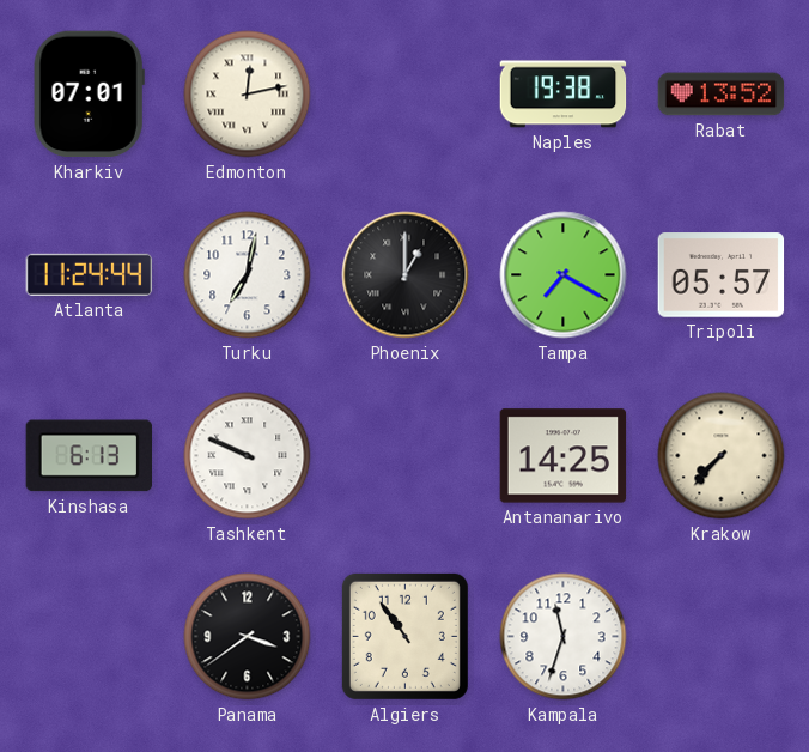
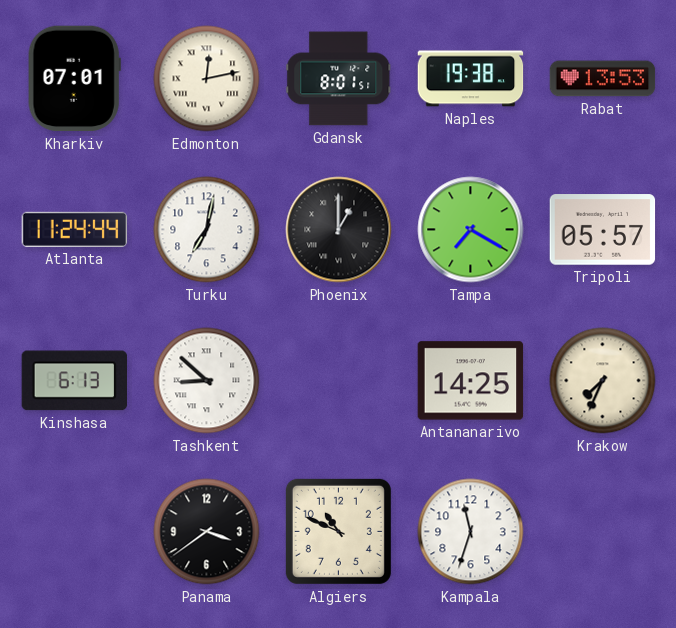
Gdansk: none -> 8:01 (339, 79)
Rabat: 13:52 -> 13:53 (603, 79)
Tashkent: 9:49 -> 8:52 (207, 381)
Krakow: 7:37 -> 7:34 (603, 381)
Algiers: 10:54 -> 10:49 (338, 531)
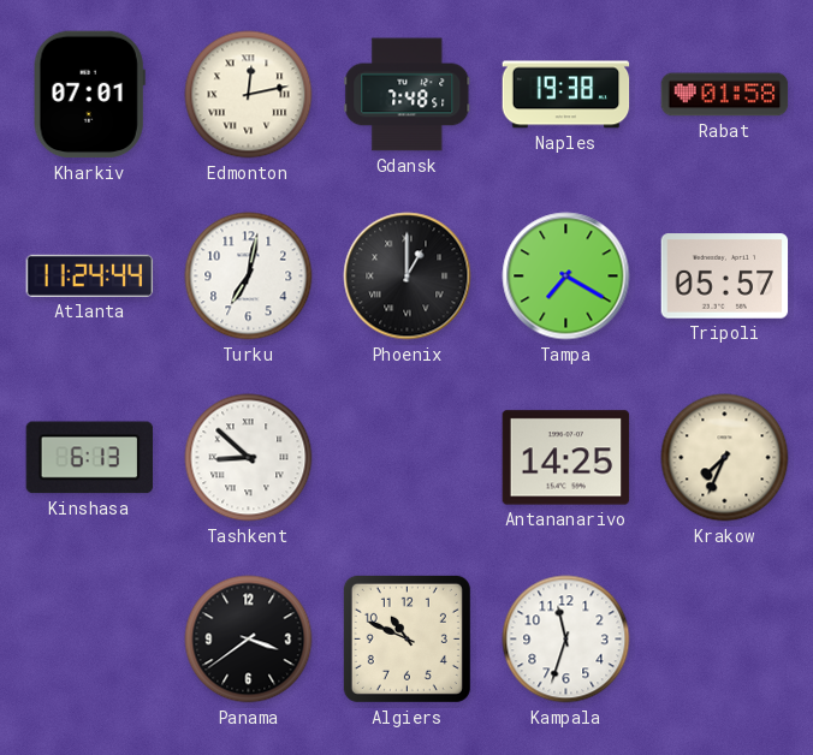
Gdansk: 8:01 -> 7:48 (408, 95)
Rabat: 13:53 -> 01:58 (725, 95)
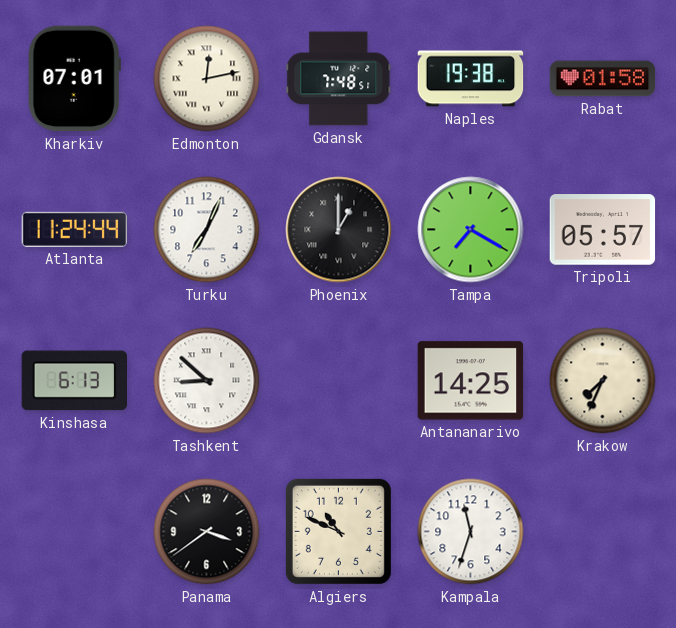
Turku: 7:02 -> 7:04 (207, 230)
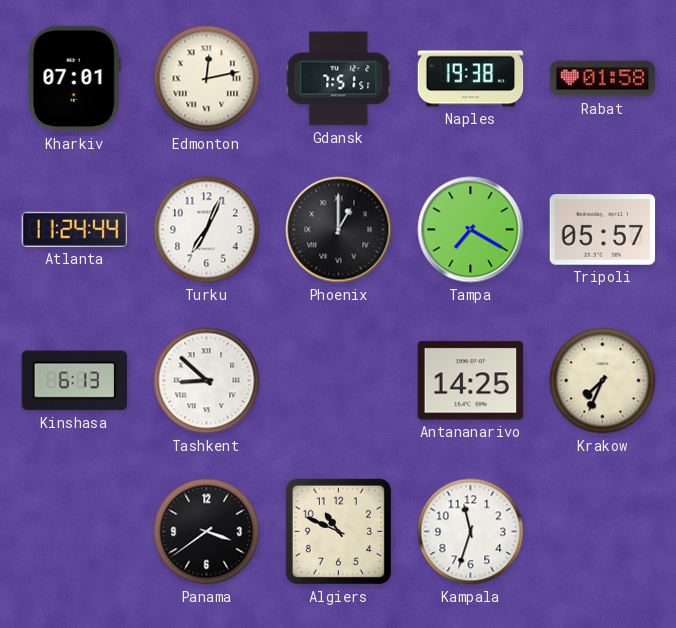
Gdansk: 7:48 -> 7:51 (339, 79)
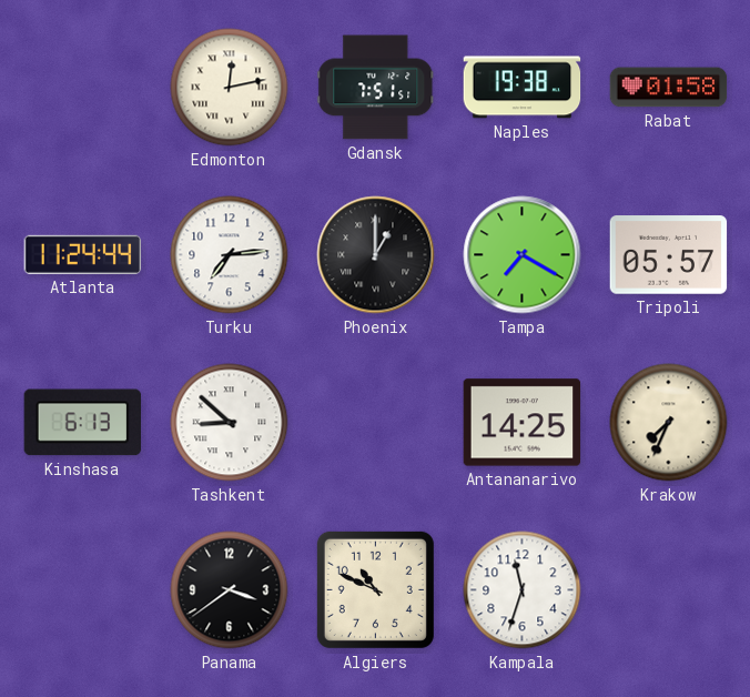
Kharkiv: 07:01 -> none (74, 79)
Turku: 7:04 -> 7:14 (230, 255)
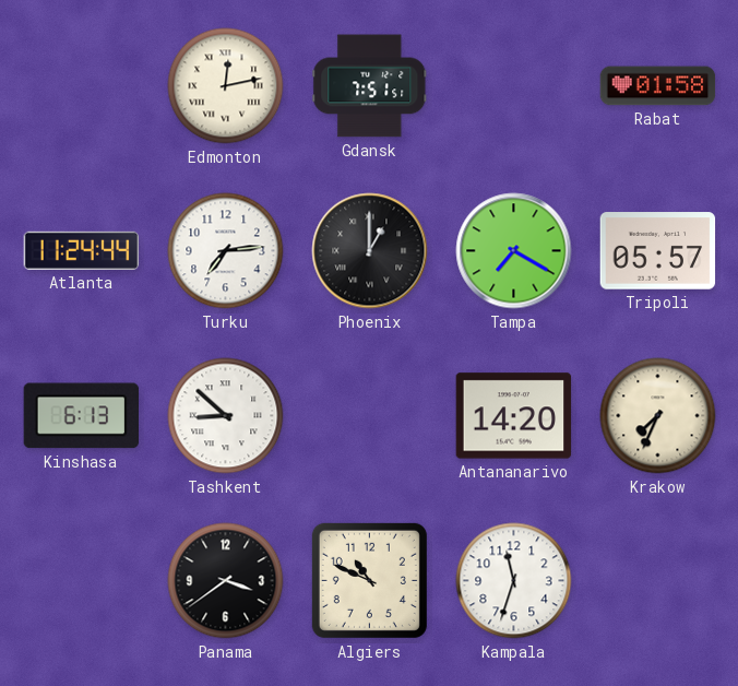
Naples: 19:38 -> none (523, 88)
Antananarivo: 14:25 -> 14:20 (514, 416)
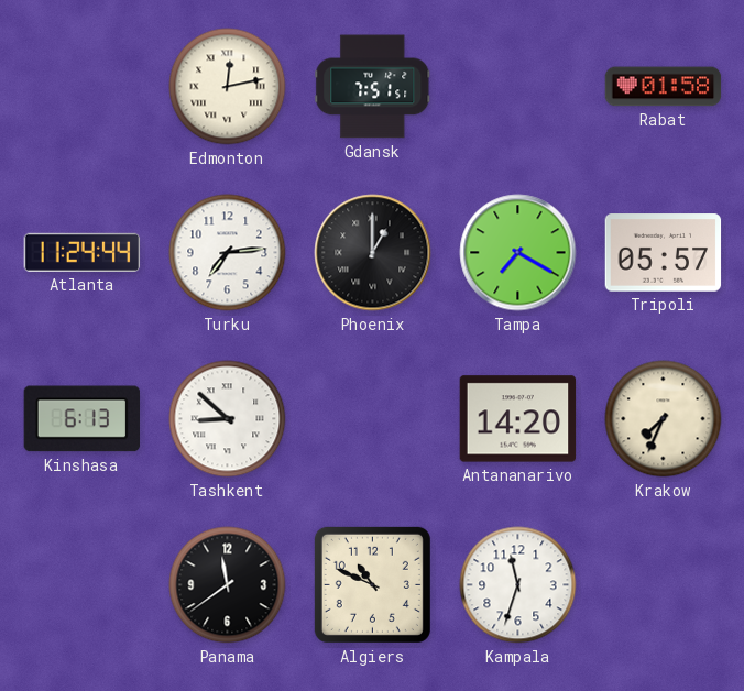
Panama: 3:39 -> 11:39 (228, 585)
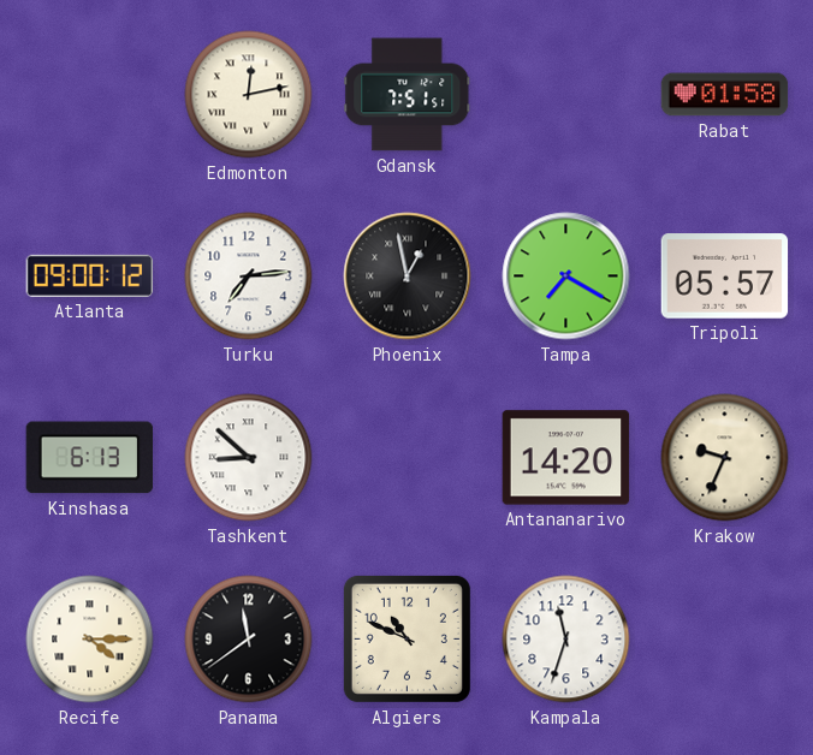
Atlanta: 11:24 -> 09:00 (90, 275)
Phoenix: 1:00 -> 12:58 (408, 277)
Krakow: 7:34 -> 9:34 (725, 458)
Recife: none -> 4:15 (90, 640)
